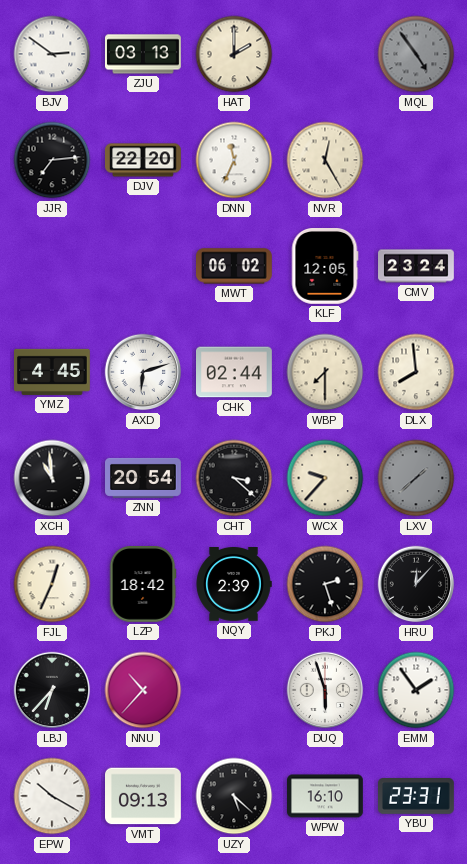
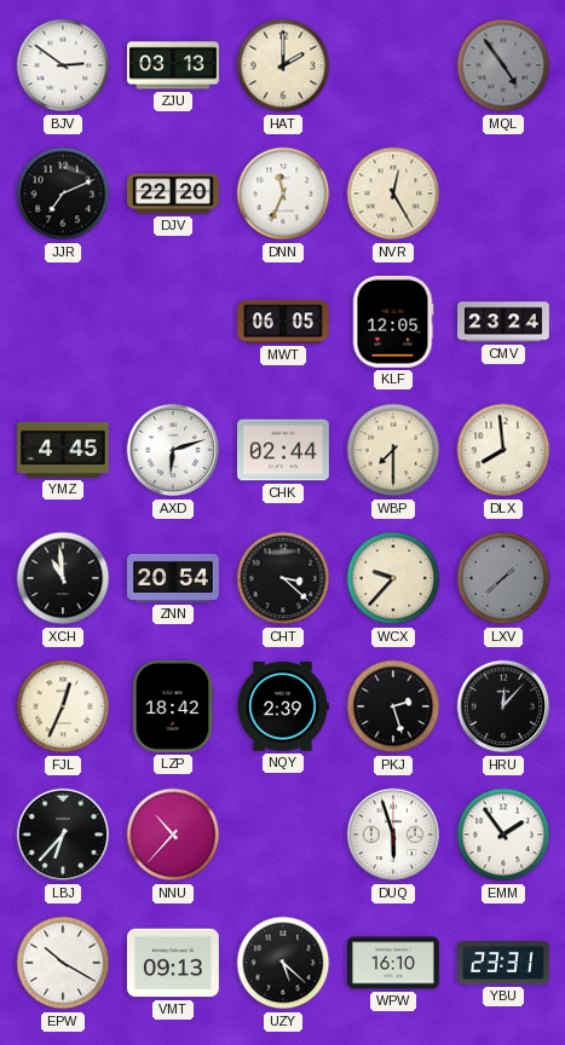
JJR: 7:14 -> 7:11 (63, 194)
MWT: 06:02 -> 06:05 (284, 322)
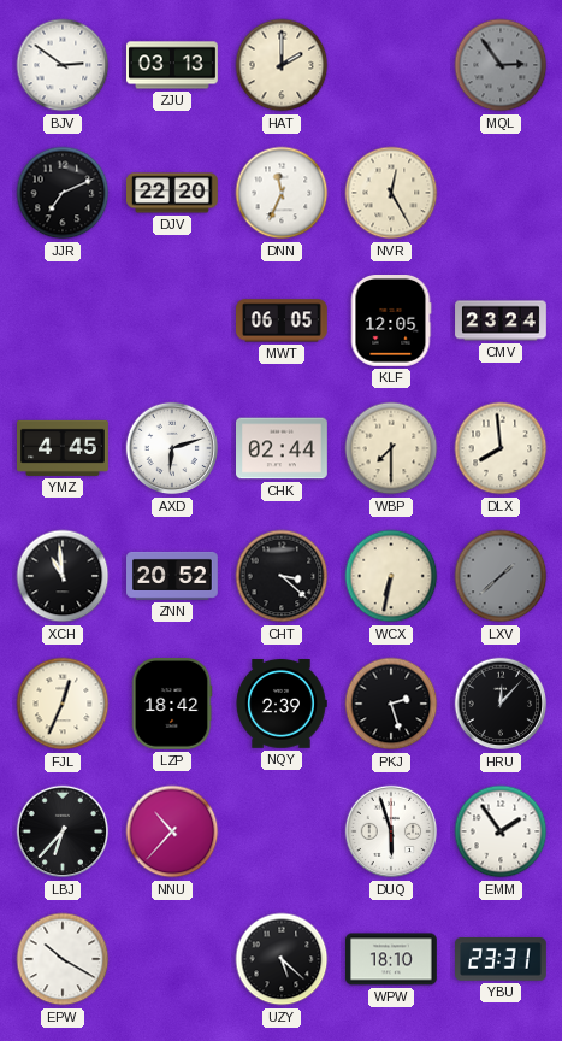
MQL: 4:54 -> 2:54 (501, 65)
ZNN: 20:54 -> 20:52 (173, 576)
WCX: 9:37 -> 6:32 (391, 576)
VMT: 09:13 -> none (174, 963)
WPW: 16:10 -> 18:10 (392, 959)
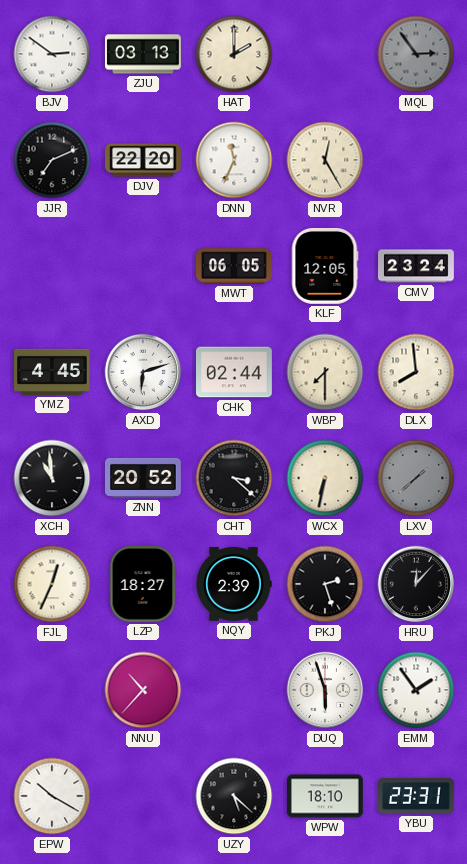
LZP: 18:42 -> 18:27 (143, 585)
LBJ: 6:37 -> none (63, 831)
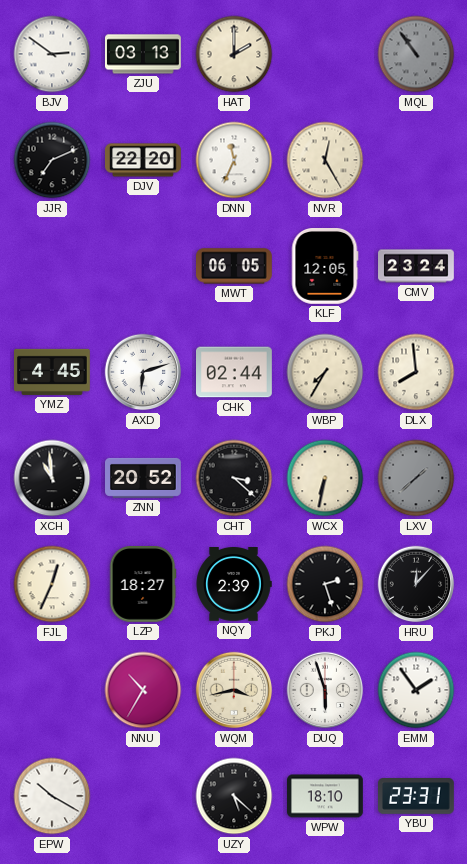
MQL: 2:54 -> 10:54 (416, 54)
WBP: 7:30 -> 7:35 (325, 372)
NNU: 10:37 -> 10:35 (143, 690)
WQM: none -> 3:43 (234, 690)
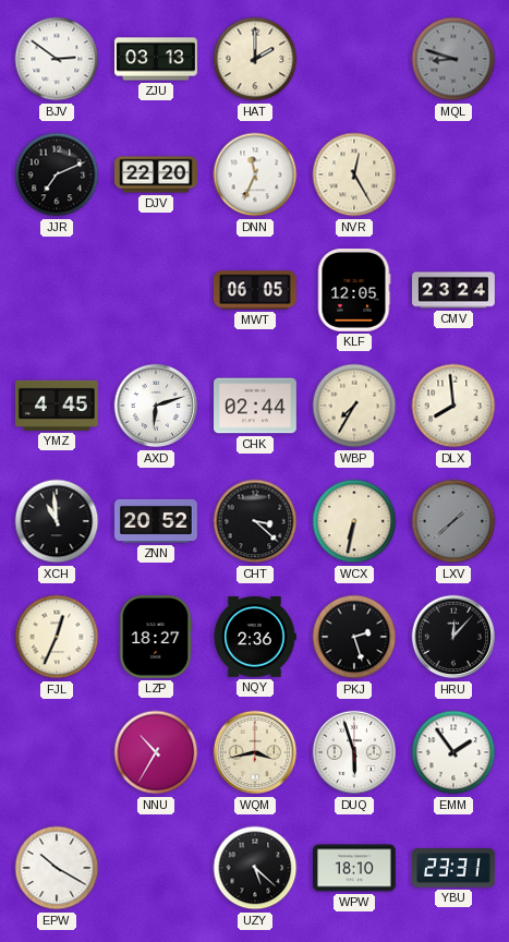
MQL: 10:54 -> 8:48 (453, 59)
NQY: 2:39 -> 2:36 (255, 638)
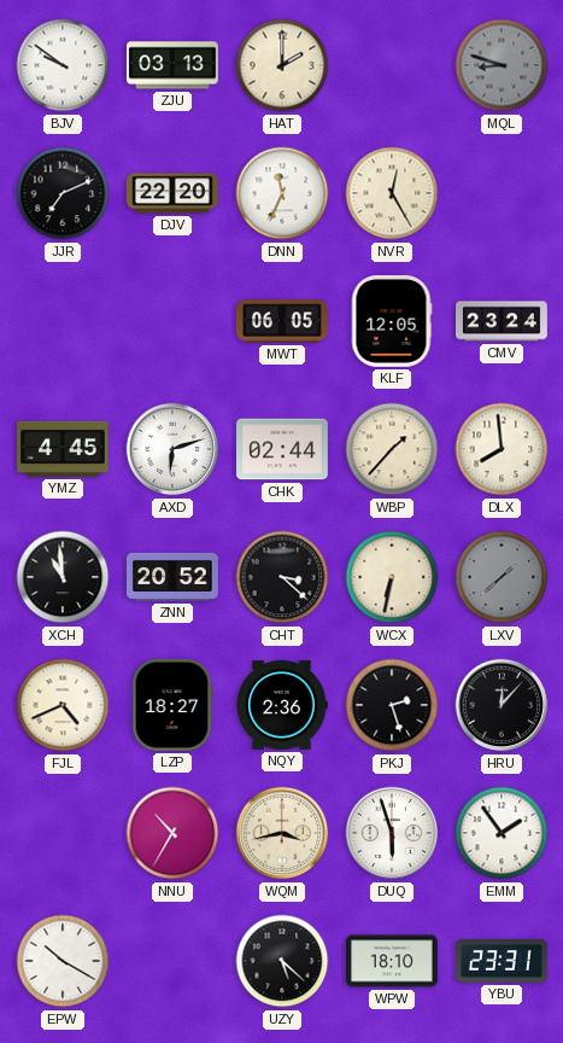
BJV: 2:51 -> 9:51 (63, 65)
WBP: 7:35 -> 1:37 (392, 449)
FJL: 12:34 -> 4:41 (63, 705)
